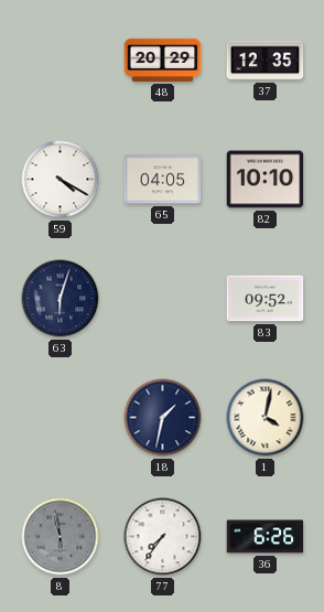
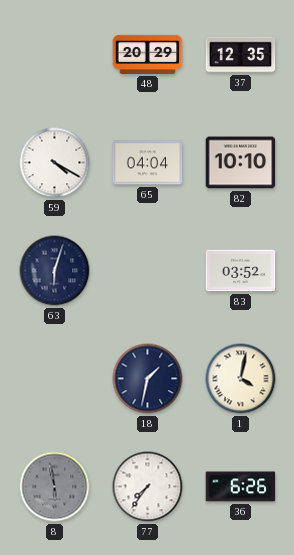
65: 04:05 -> 04:04 (148, 163)
83: 09:52 -> 03:52 (241, 271)
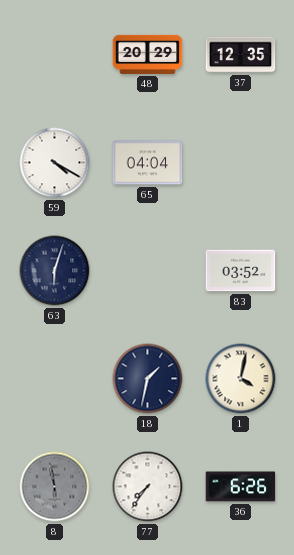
82: 10:10 -> none (241, 163)
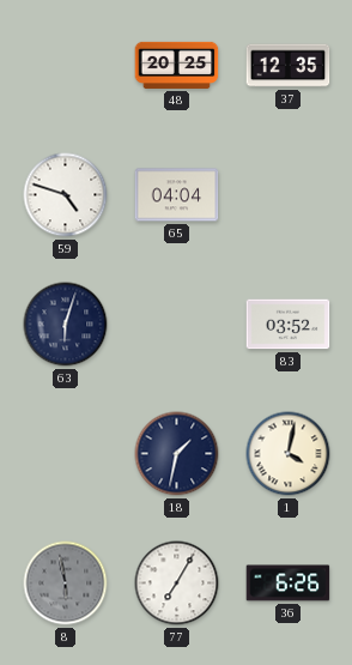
48: 20:29 -> 20:25 (177, 65)
59: 4:20 -> 4:48 (66, 195)
77: 7:36 -> 7:05 (177, 584)
